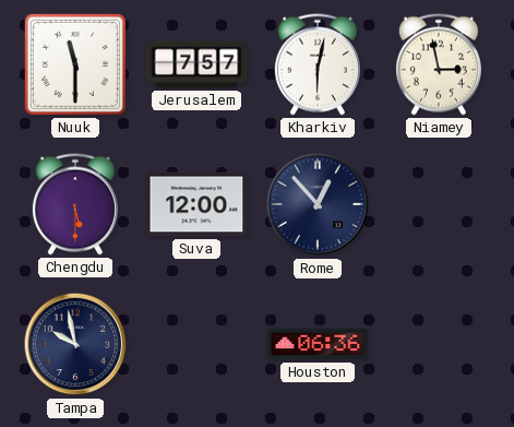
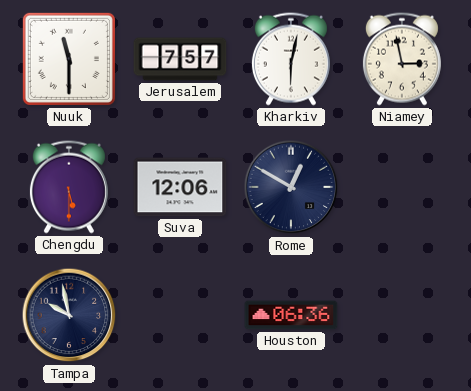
Suva: 12:00 -> 12:06 (180, 187)
Rome: 12:53 -> 12:50 (291, 187)
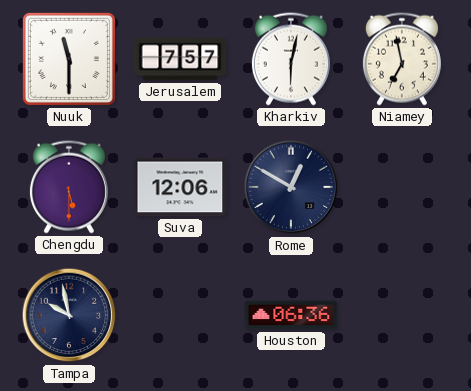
Niamey: 2:58 -> 6:58 (402, 59)
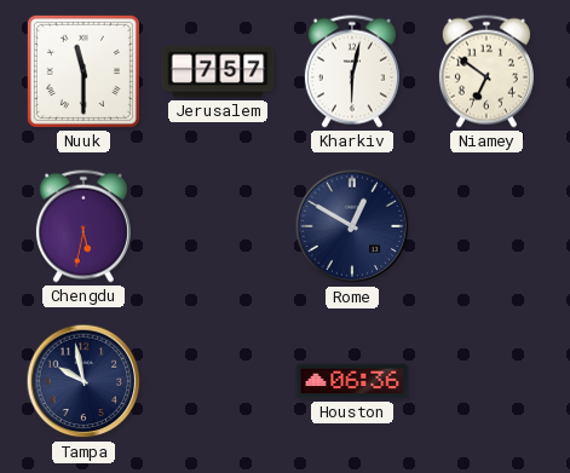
Niamey: 6:58 -> 6:51 (486, 71)
Chengdu: 5:30 -> 5:32 (84, 226)
Suva: 12:06 -> none (180, 187)
